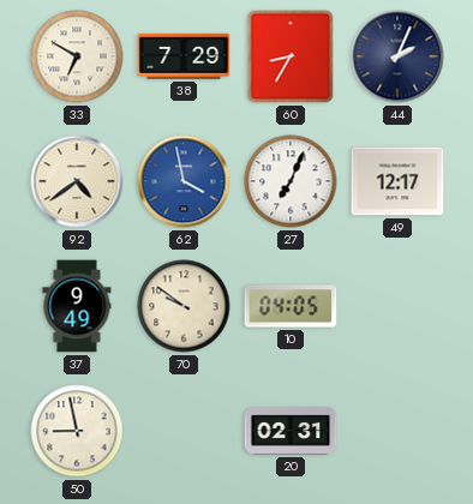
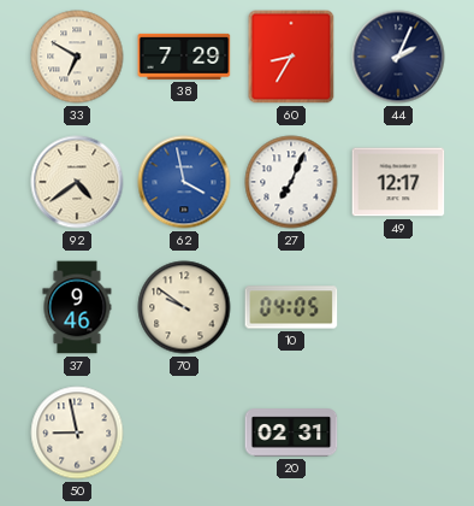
37: 9:49 -> 9:46 (77, 307)
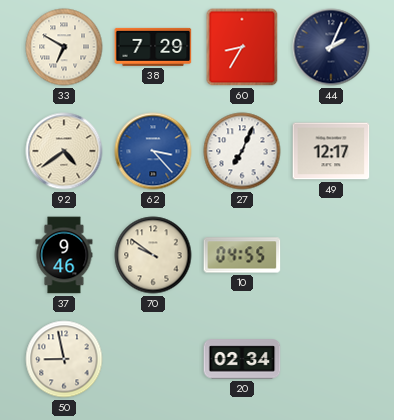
62: 3:58 -> 3:23 (153, 151)
10: 04:05 -> 04:55 (242, 255)
20: 02:31 -> 02:34 (242, 359)
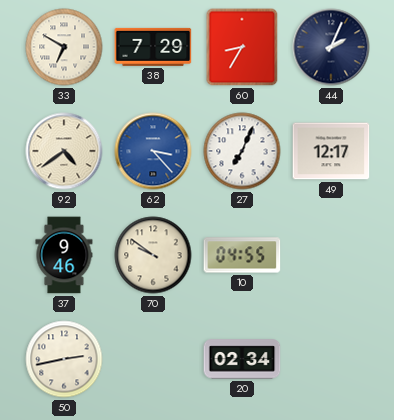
50: 8:58 -> 2:43 (64, 359)
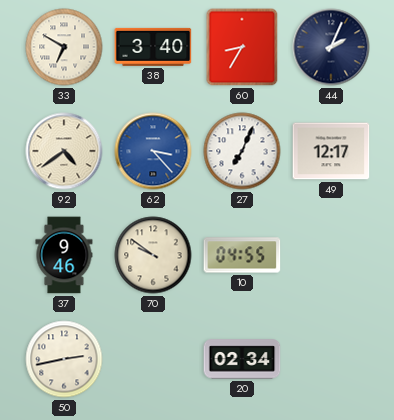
38: 7:29 -> 3:40 (153, 47)
